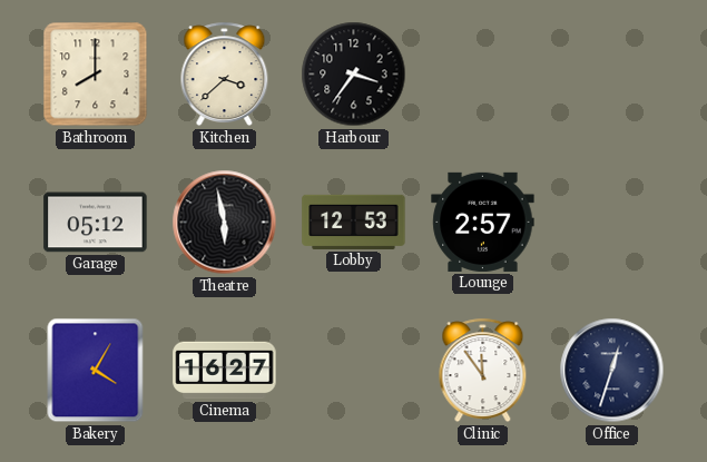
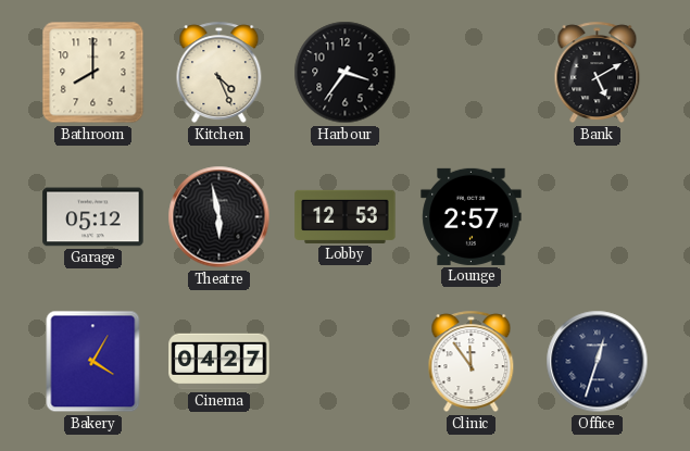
Kitchen: 3:38 -> 4:26 (219, 73)
Bank: none -> 5:10 (598, 73)
Cinema: 16:27 -> 04:27 (219, 362)
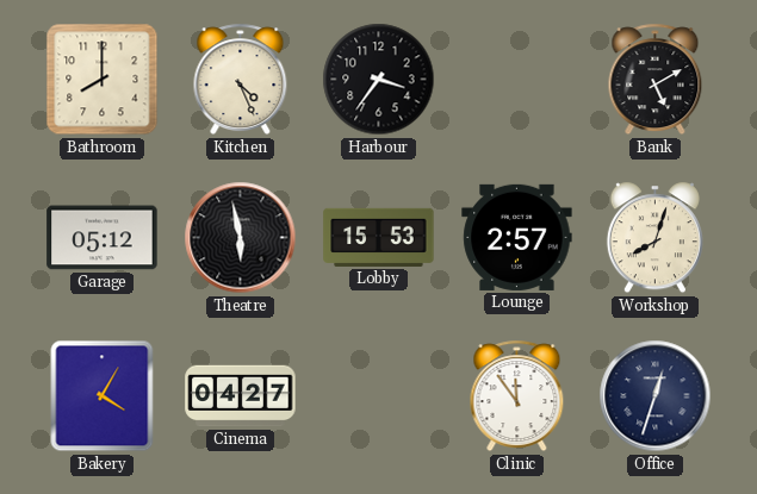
Lobby: 12:53 -> 15:53 (379, 237)
Workshop: none -> 8:03 (654, 238)
